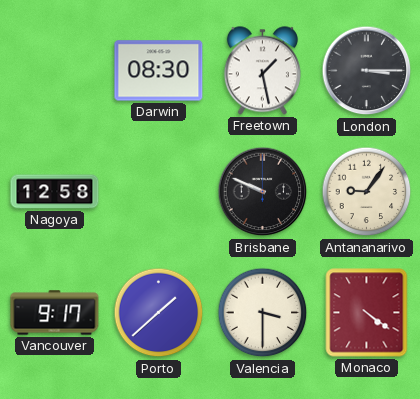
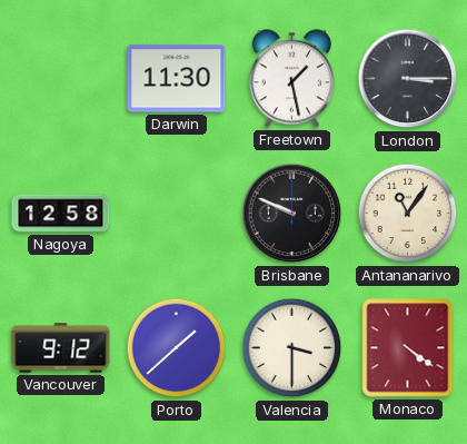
Darwin: 08:30 -> 11:30 (177, 79)
Antananarivo: 9:06 -> 11:06 (408, 214)
Vancouver: 9:17 -> 9:12 (61, 348)
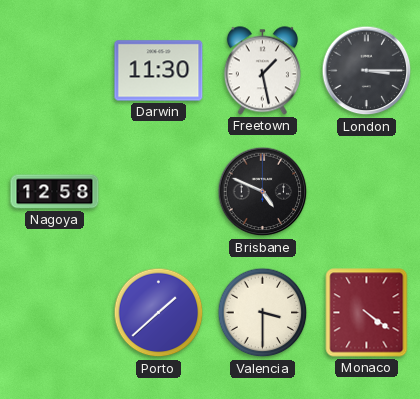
Brisbane: 9:49 -> 4:49 (263, 192)
Antananarivo: 11:06 -> none (408, 214)
Vancouver: 9:12 -> none (61, 348)
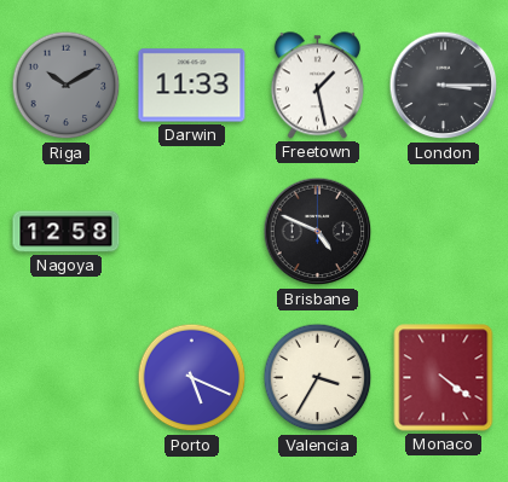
Riga: none -> 10:10 (67, 86)
Darwin: 11:30 -> 11:33 (192, 86)
Porto: 1:38 -> 5:19 (192, 378)
Valencia: 3:30 -> 3:35 (318, 378)
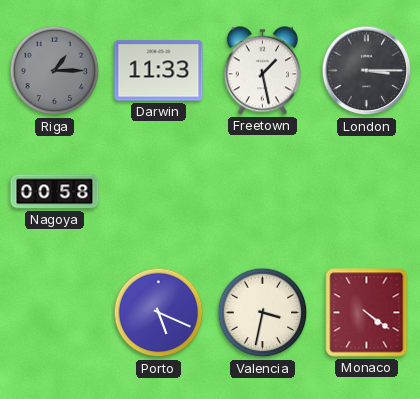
Riga: 10:10 -> 1:15 (55, 71)
Nagoya: 12:58 -> 00:58 (55, 192)
Brisbane: 4:49 -> none (318, 232)
Valencia: 3:35 -> 3:32 (263, 313)
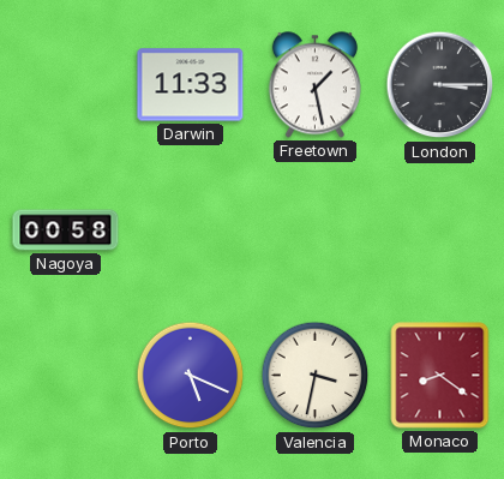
Riga: 1:15 -> none (55, 71)
Monaco: 4:21 -> 8:21 (440, 376)
